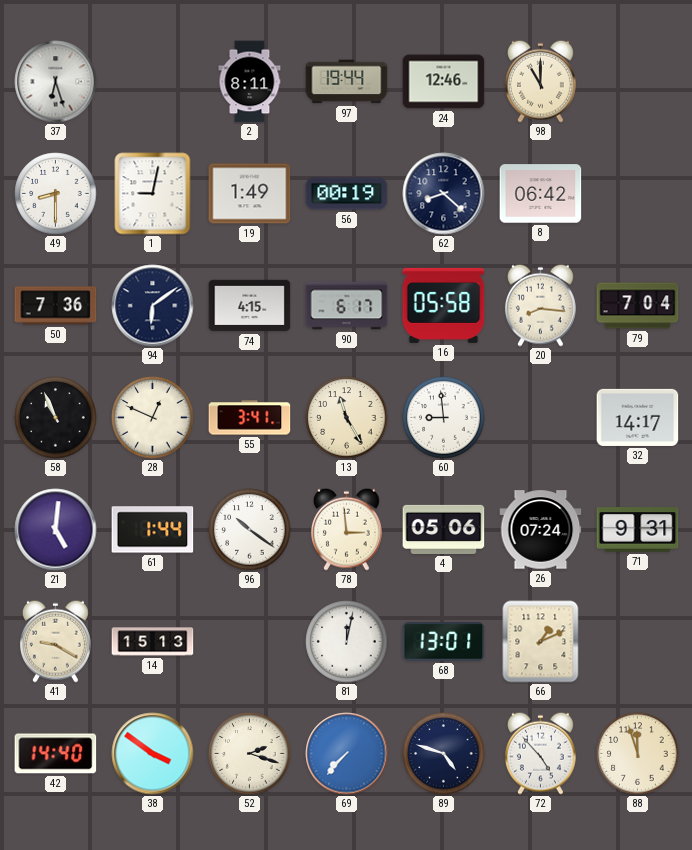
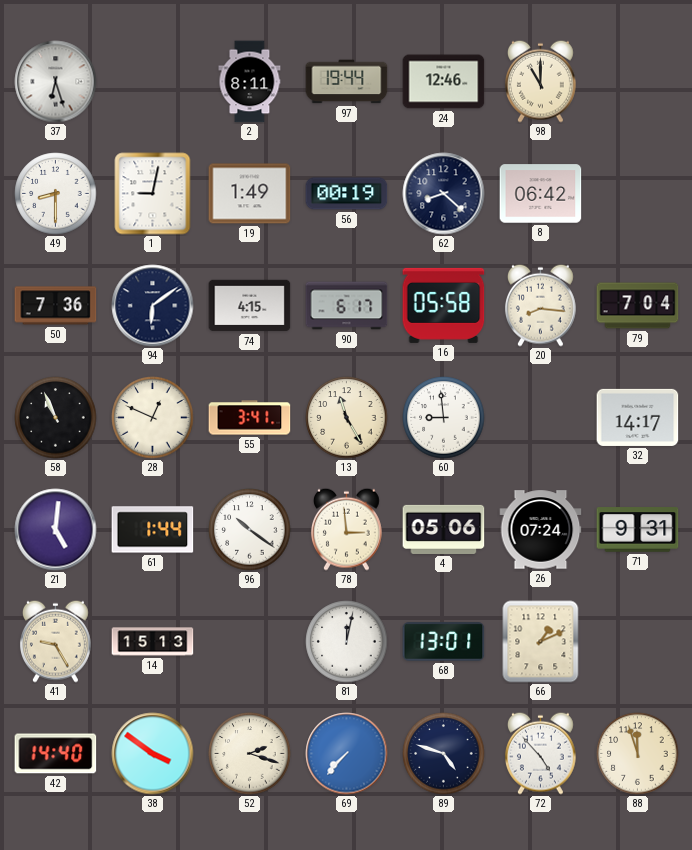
41: 9:20 -> 9:25 (55, 641)
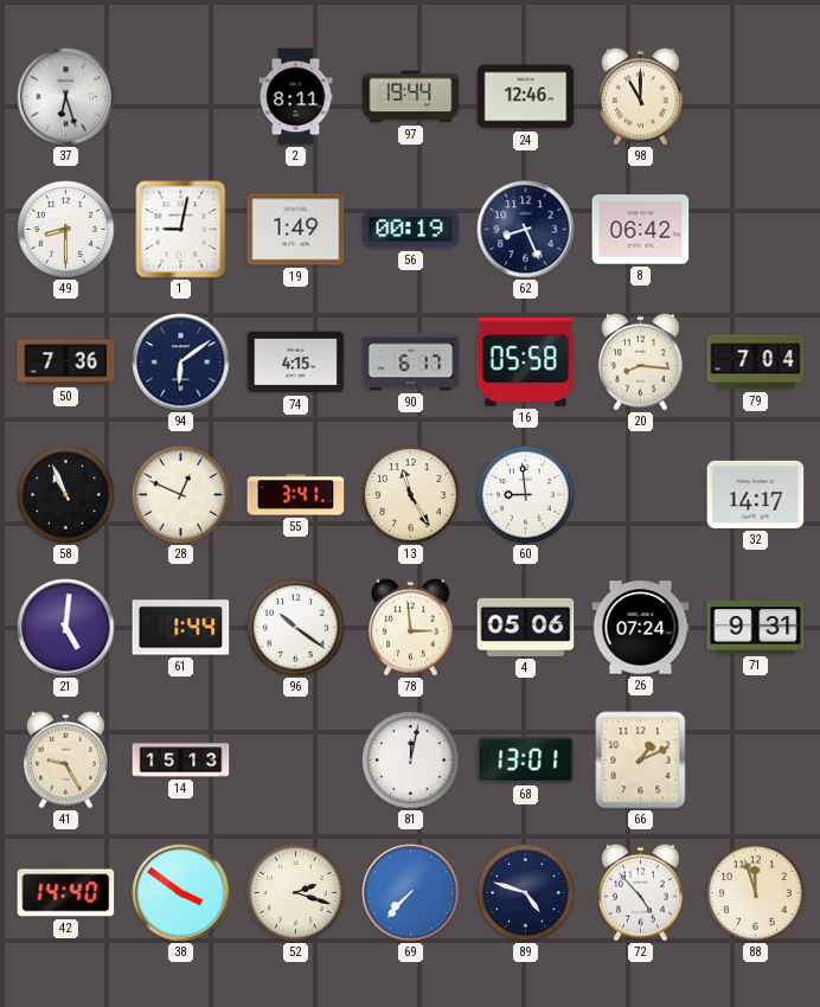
62: 8:22 -> 8:26 (526, 230)
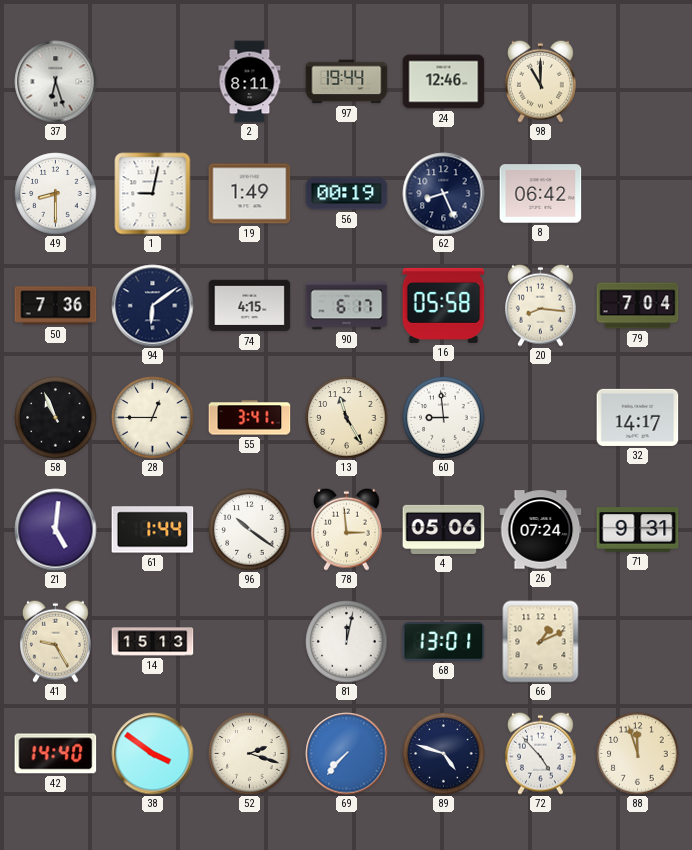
28: 12:49 -> 12:45 (153, 418)
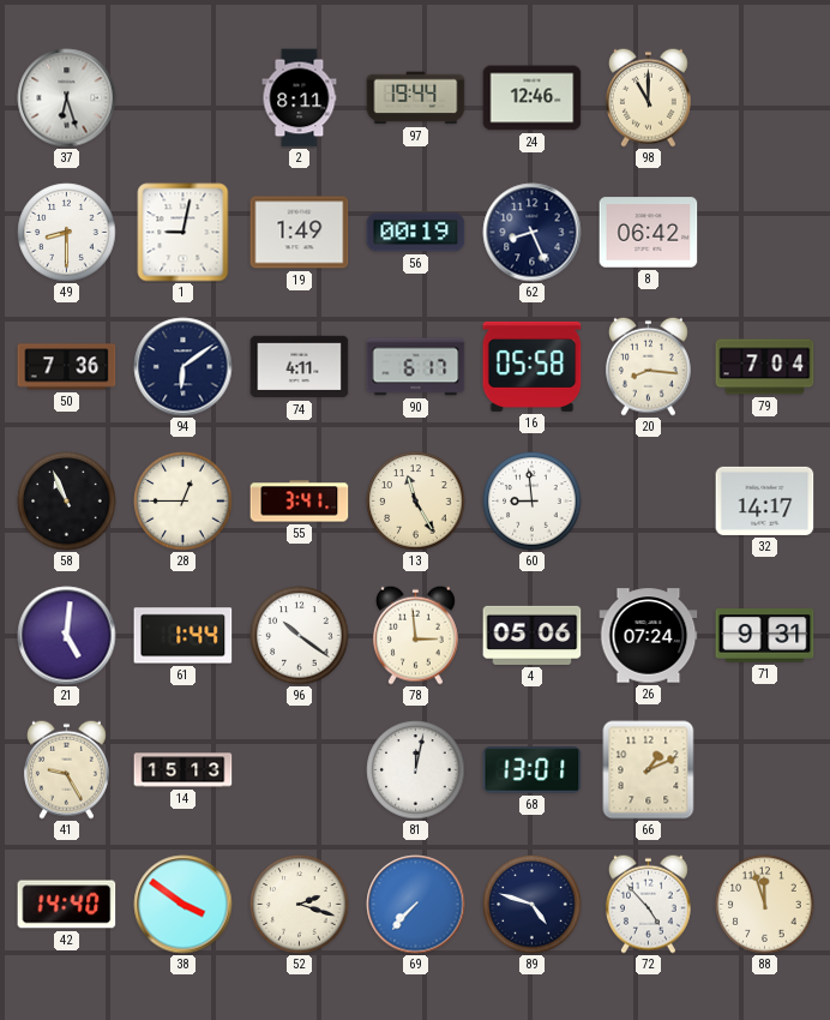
74: 4:15 -> 4:11 (300, 367)
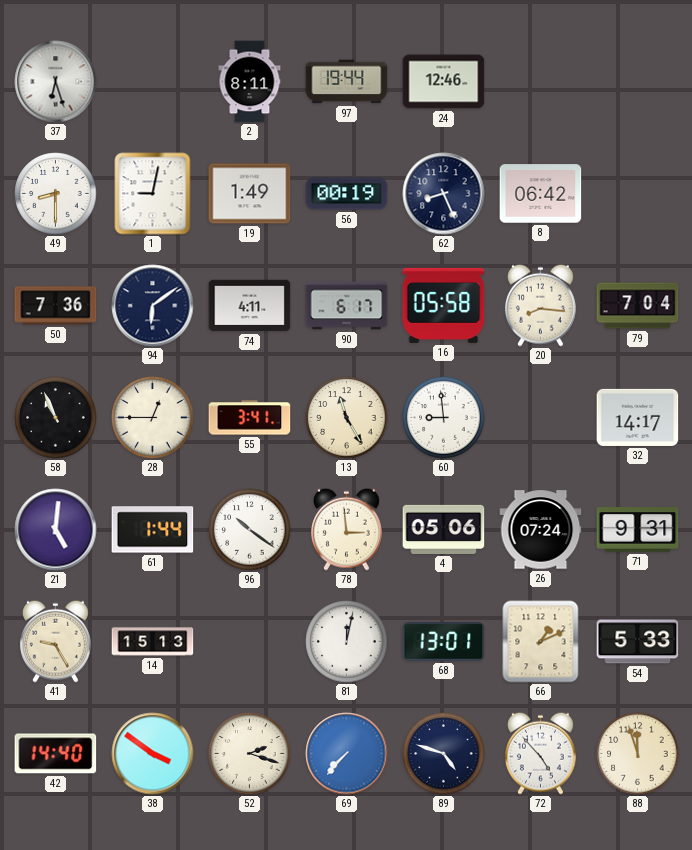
98: 11:00 -> none (648, 97)
54: none -> 5:33 (638, 642)
